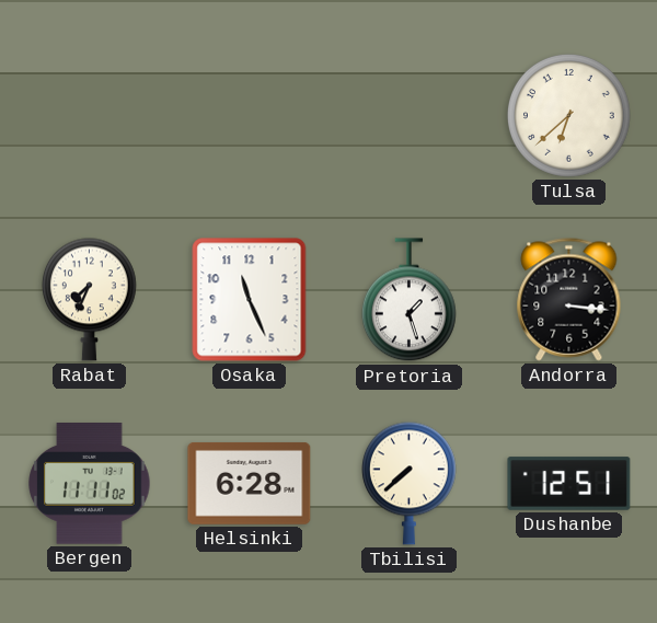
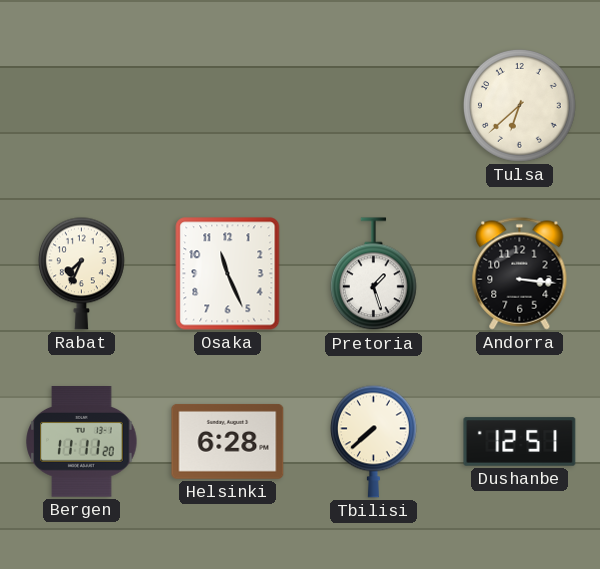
Bergen: 11:11:02 -> 11:11:20 (82, 442)
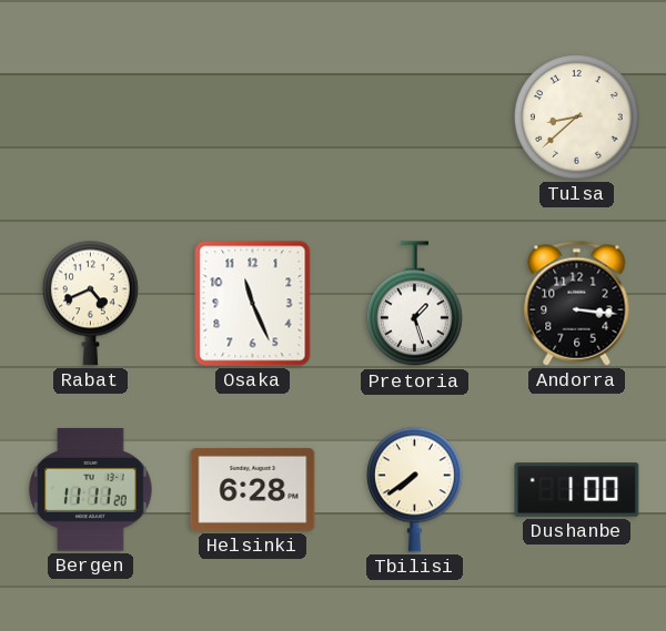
Tulsa: 6:38 -> 8:38 (577, 118)
Rabat: 7:34 -> 4:41 (90, 303)
Tbilisi: 7:38 -> 7:39 (414, 489)
Dushanbe: 12:51 -> 1:00 (577, 490)
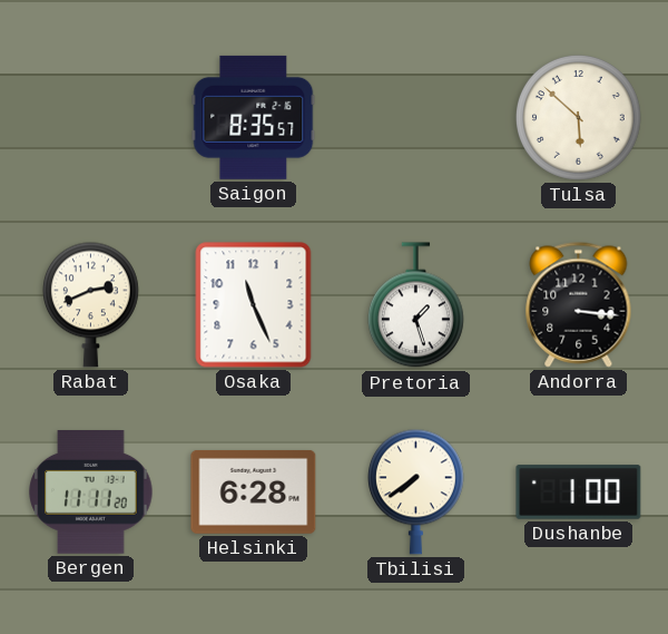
Saigon: none -> 8:35 (254, 117)
Tulsa: 8:38 -> 5:52 (579, 118)
Rabat: 4:41 -> 2:41 (90, 304)
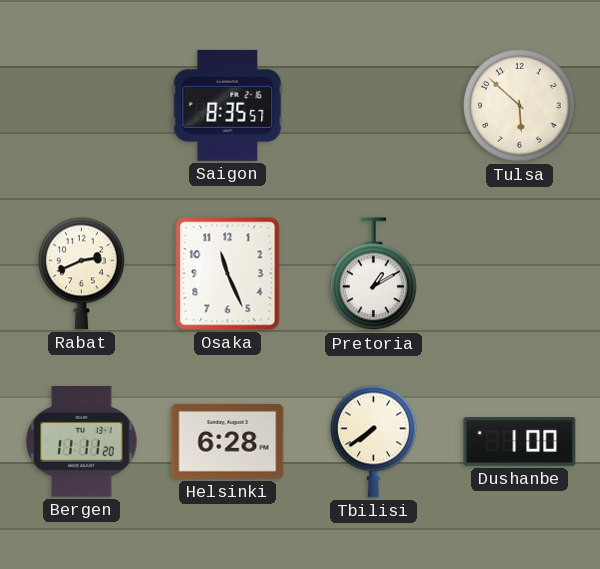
Pretoria: 1:27 -> 1:10 (373, 274)
Andorra: 3:16 -> none (579, 305)
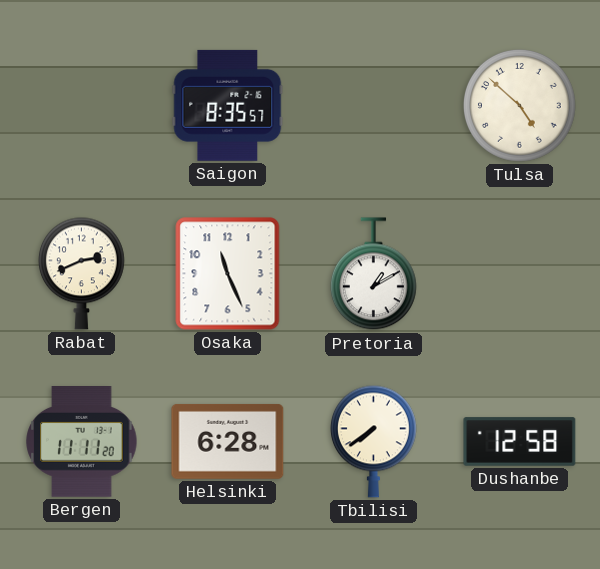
Tulsa: 5:52 -> 4:52 (520, 106)
Dushanbe: 1:00 -> 12:58 (520, 442)
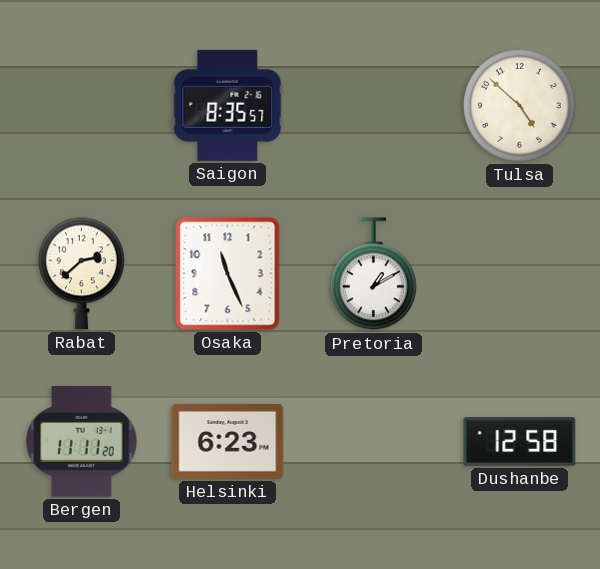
Rabat: 2:41 -> 2:38 (81, 273)
Helsinki: 6:28 -> 6:23 (228, 441)
Tbilisi: 7:39 -> none (373, 441)
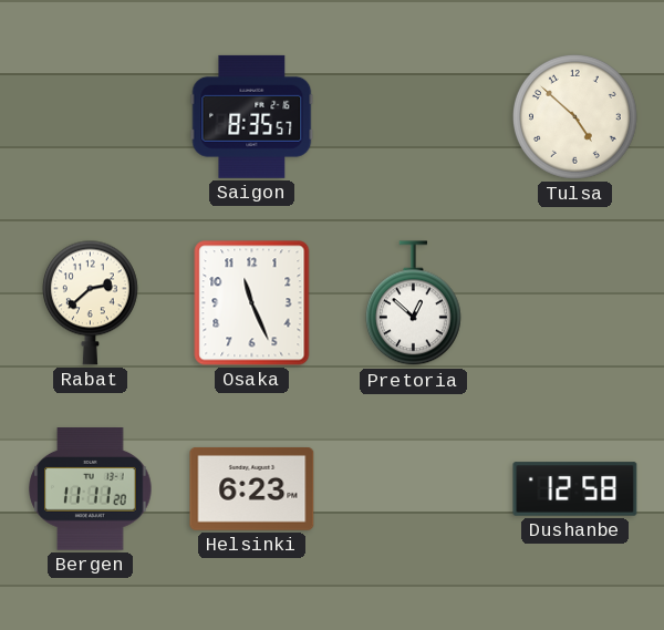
Pretoria: 1:10 -> 12:52 (413, 303)
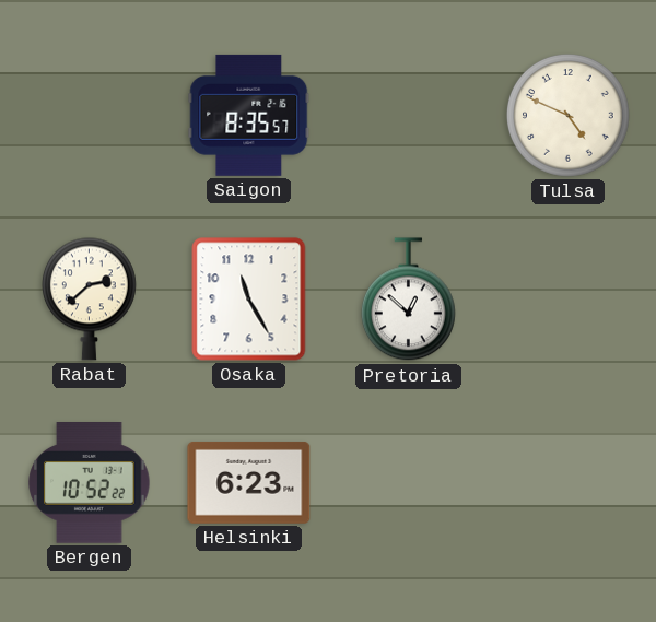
Tulsa: 4:52 -> 4:49 (569, 116)
Osaka: 11:26 -> 11:25 (249, 300)
Bergen: 11:11 -> 10:52 (90, 483)
Dushanbe: 12:58 -> none (575, 489)
